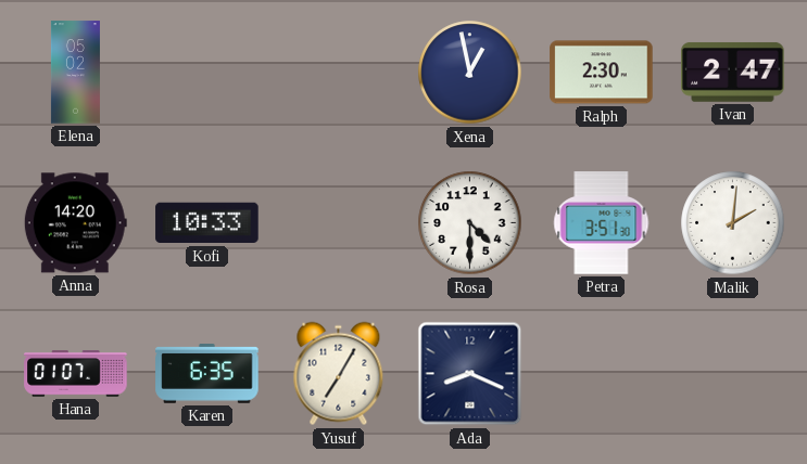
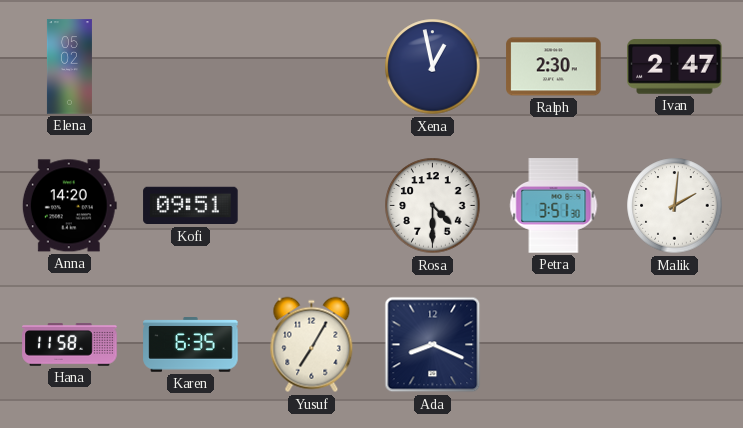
Kofi: 10:33 -> 09:51 (191, 206)
Hana: 01:07 -> 11:58 (70, 345)
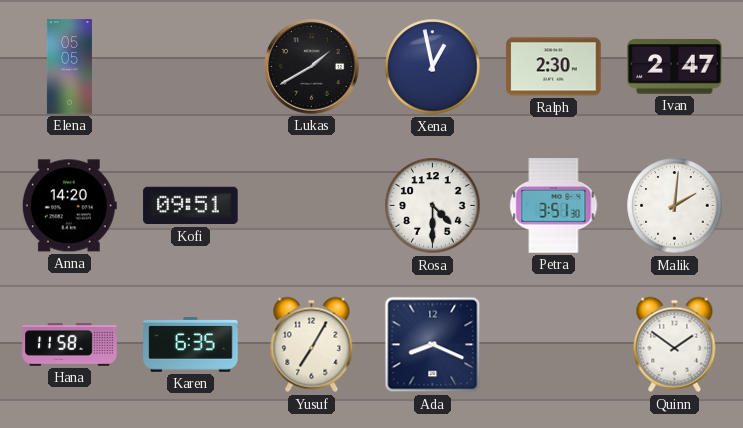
Elena: 05:02 -> 05:05 (69, 67)
Lukas: none -> 1:40 (312, 67)
Quinn: none -> 1:51 (675, 345)
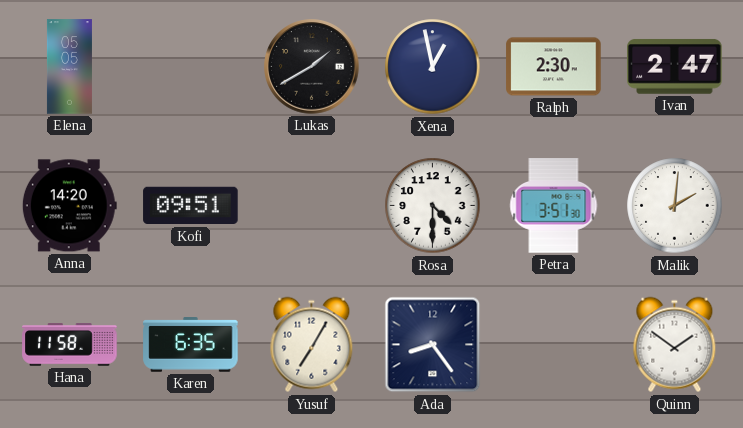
Ada: 8:19 -> 8:24 (433, 345)
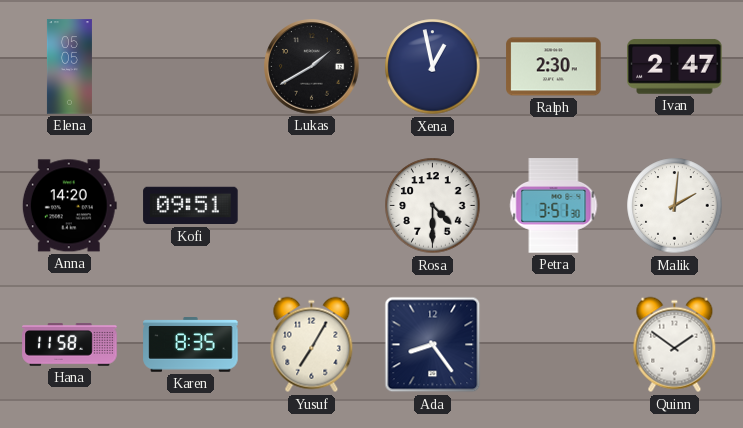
Karen: 6:35 -> 8:35 (191, 345)
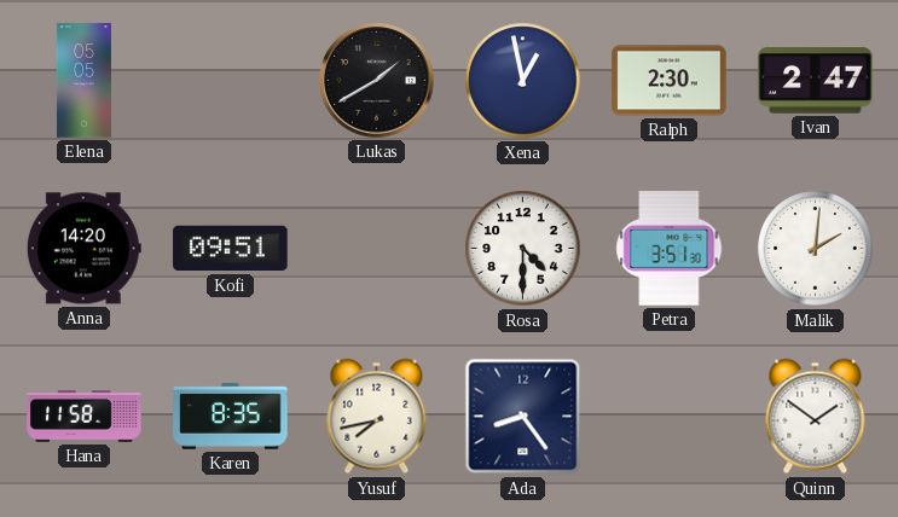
Yusuf: 7:05 -> 7:43 (377, 417)
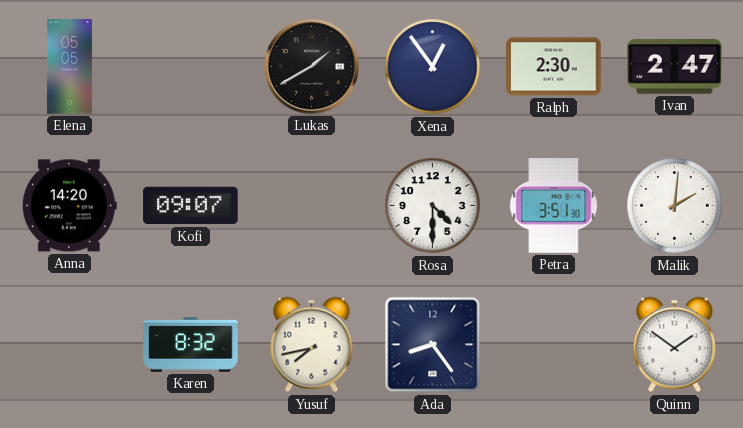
Xena: 12:58 -> 12:54 (433, 67)
Kofi: 09:51 -> 09:07 (191, 206)
Hana: 11:58 -> none (85, 417)
Karen: 8:35 -> 8:32 (191, 345)
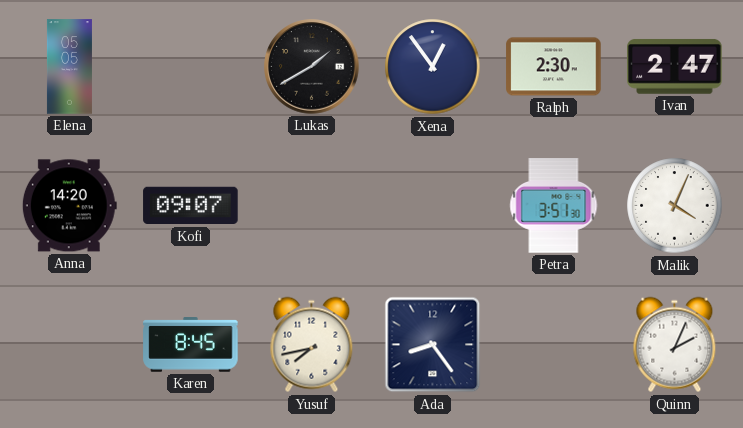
Rosa: 4:30 -> none (433, 206)
Malik: 2:01 -> 4:04 (675, 206)
Karen: 8:32 -> 8:45 (191, 345)
Quinn: 1:51 -> 2:04 (675, 345)
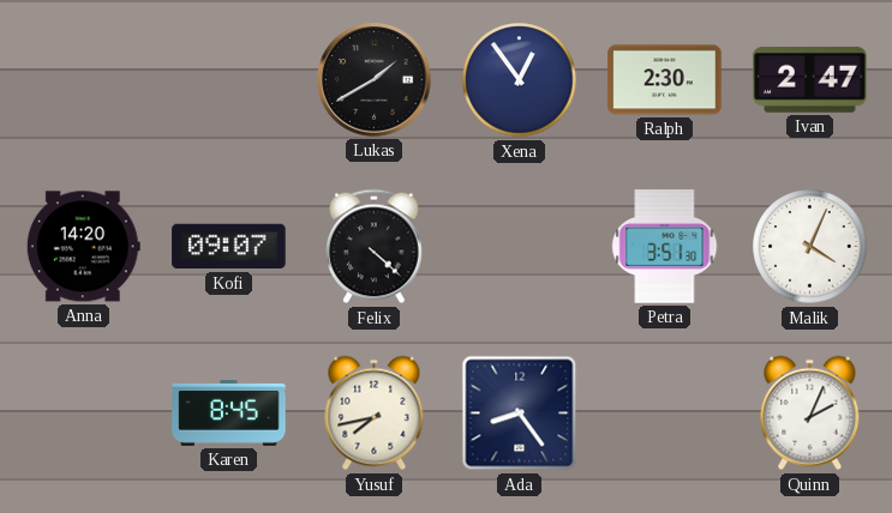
Elena: 05:05 -> none (69, 67)
Felix: none -> 4:22 (375, 247)
